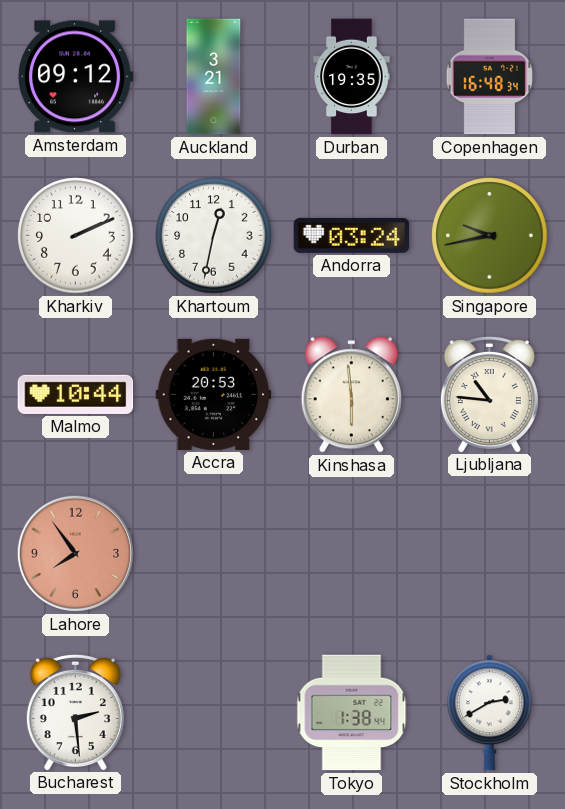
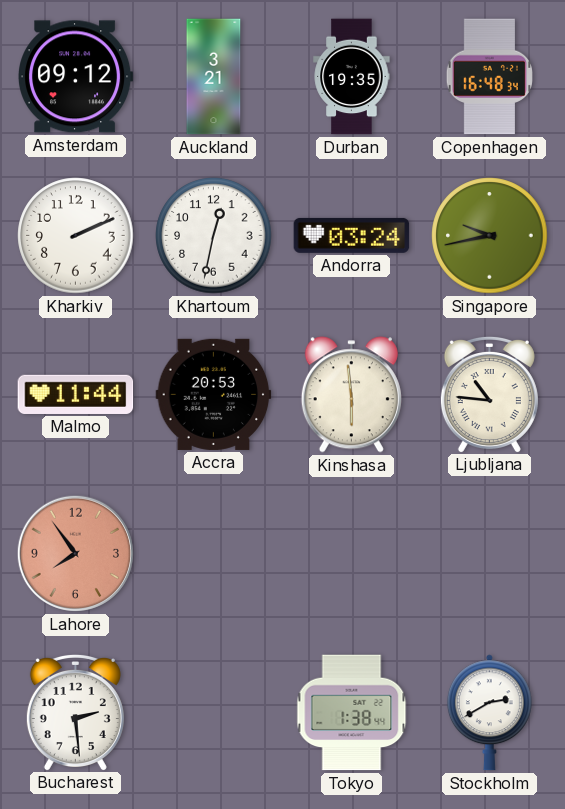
Malmo: 10:44 -> 11:44 (76, 394)
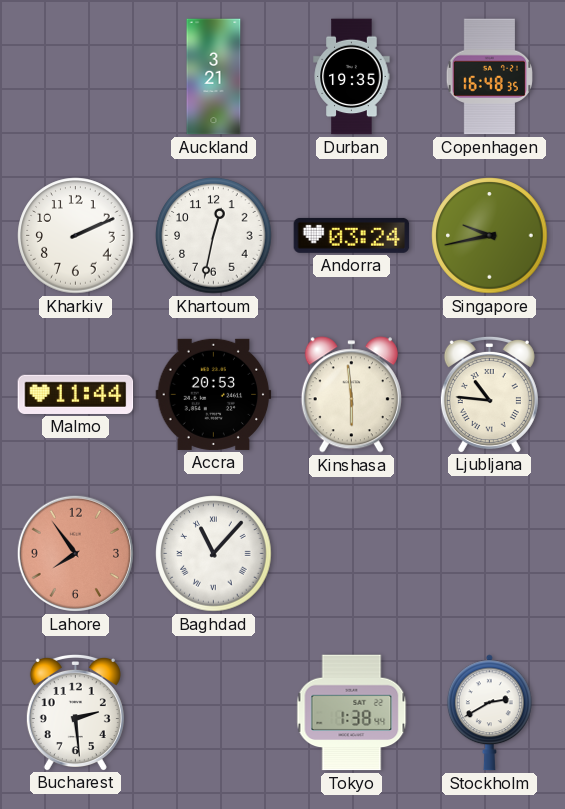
Amsterdam: 09:12 -> none (76, 77)
Copenhagen: 16:48:34 -> 16:48:35 (489, 77)
Baghdad: none -> 11:07 (214, 554)
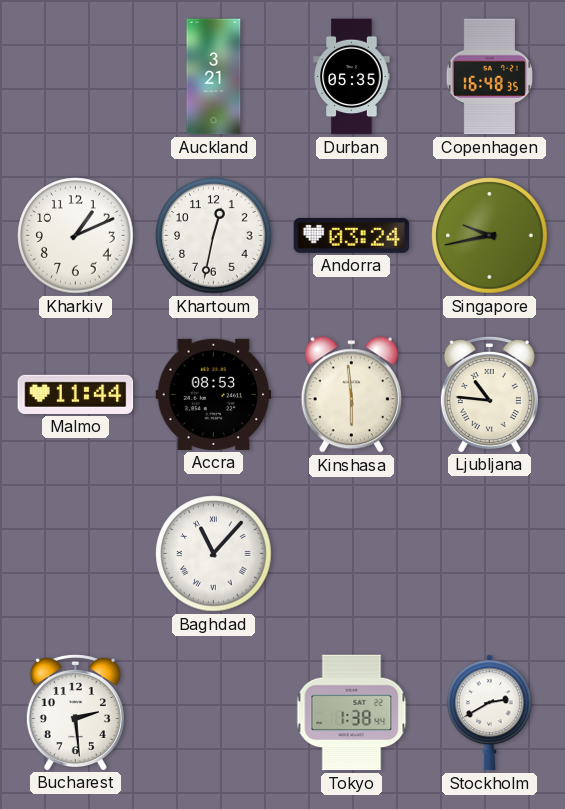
Durban: 19:35 -> 05:35 (352, 77)
Kharkiv: 2:11 -> 1:11 (76, 236)
Accra: 20:53 -> 08:53 (214, 394)
Lahore: 7:54 -> none (75, 553)
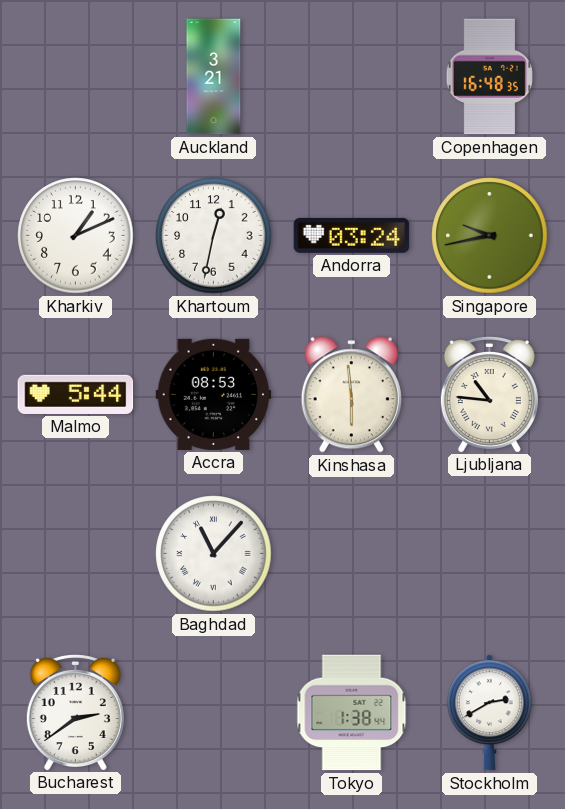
Durban: 05:35 -> none (352, 77)
Malmo: 11:44 -> 5:44 (76, 394)
Bucharest: 2:29 -> 2:39 (75, 712)
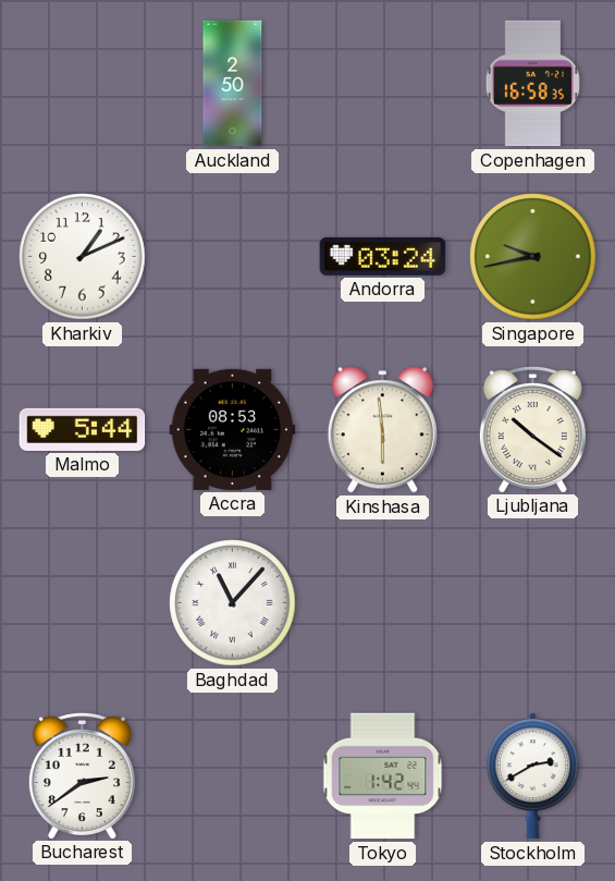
Auckland: 3:21 -> 2:50 (233, 84)
Copenhagen: 16:48 -> 16:58 (532, 84)
Khartoum: 12:32 -> none (214, 236)
Ljubljana: 10:46 -> 10:21 (532, 429)
Tokyo: 1:38 -> 1:42 (383, 776)
